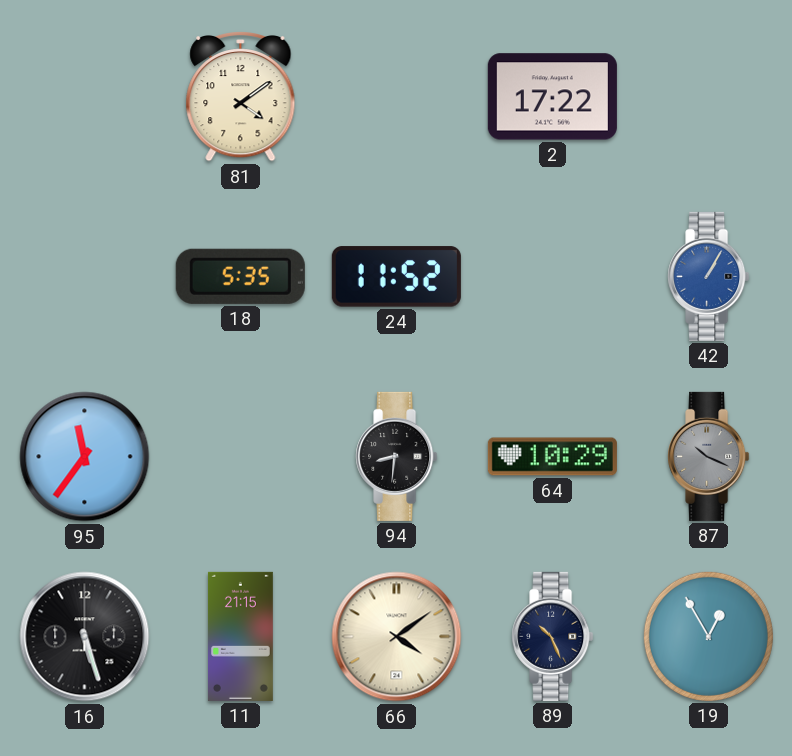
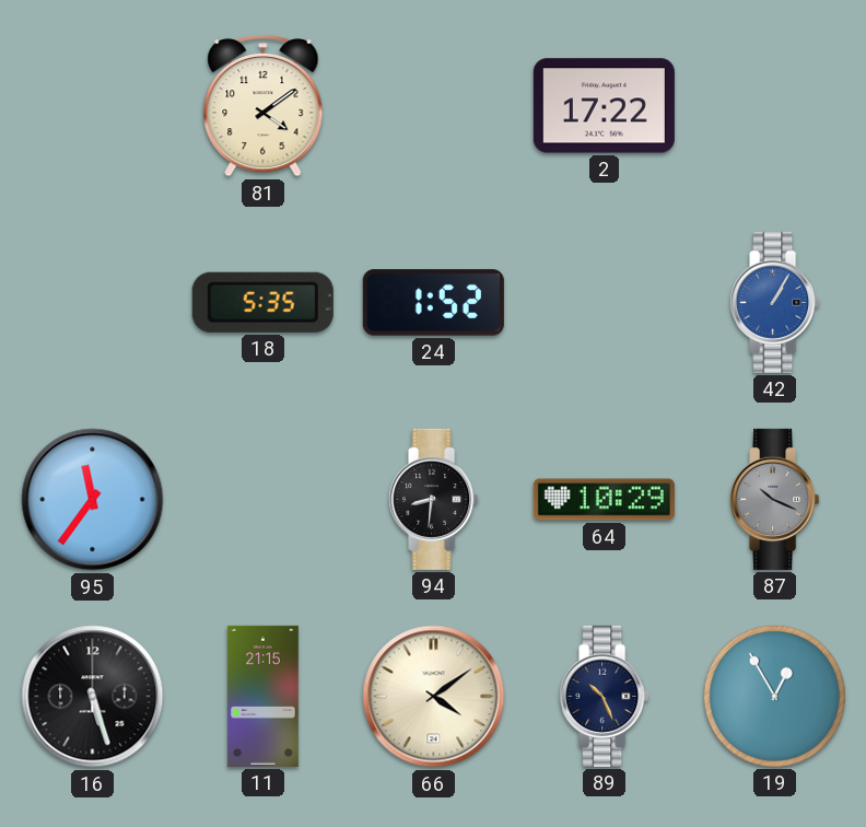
24: 11:52 -> 1:52 (433, 303)
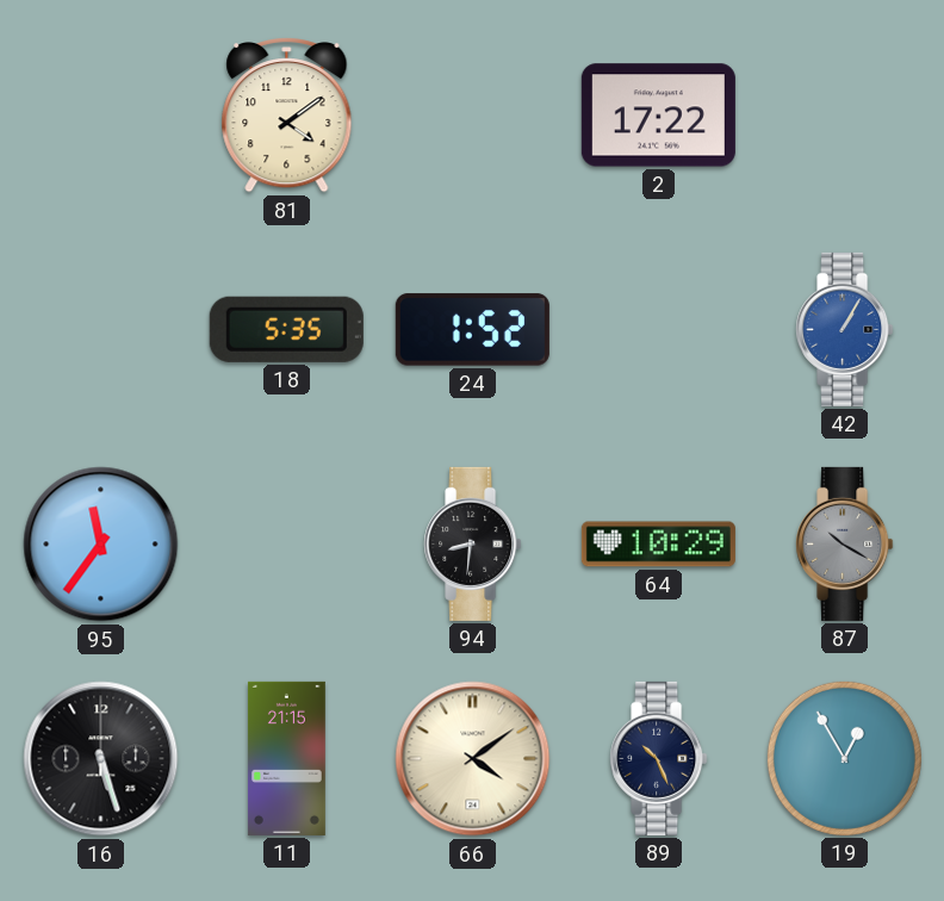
87: 10:19 -> 10:20 (845, 543)
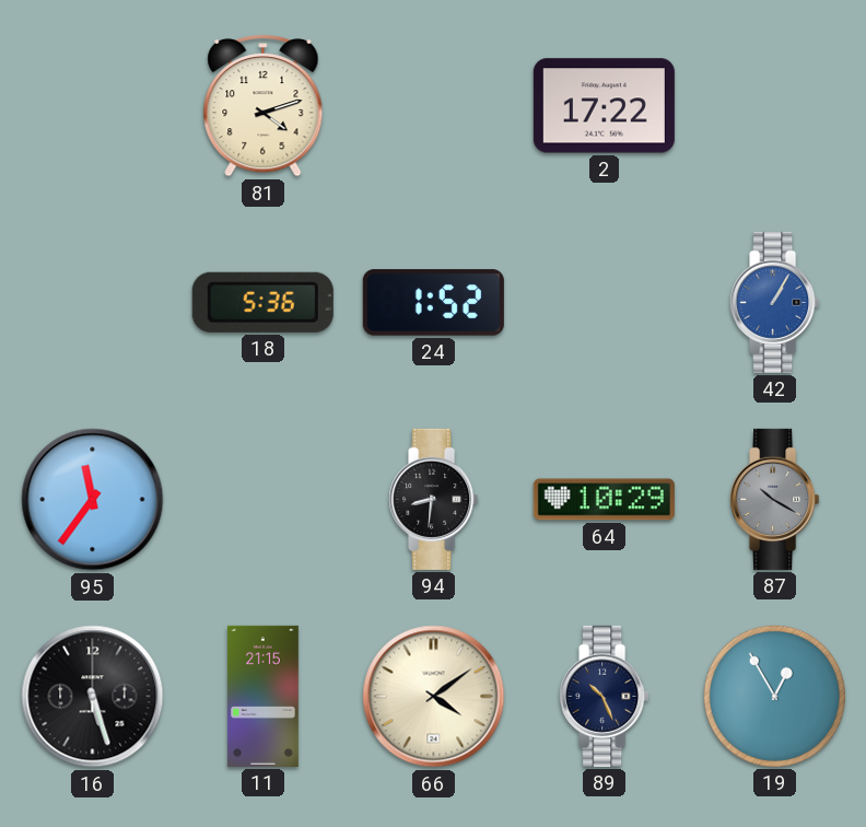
81: 4:09 -> 4:12 (264, 105)
18: 5:35 -> 5:36 (262, 302)
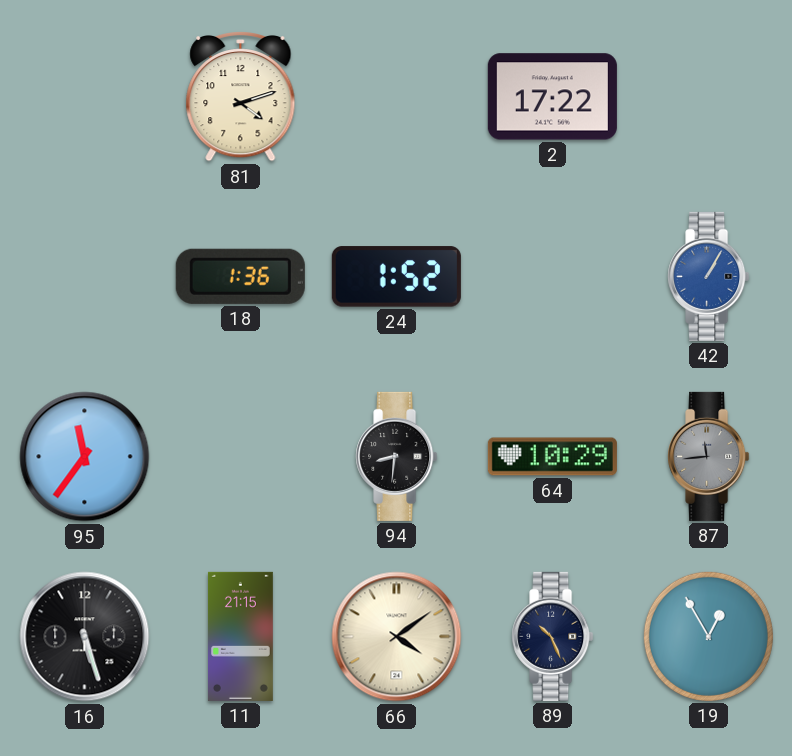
18: 5:36 -> 1:36 (240, 276)
87: 10:20 -> 11:44 (709, 456)
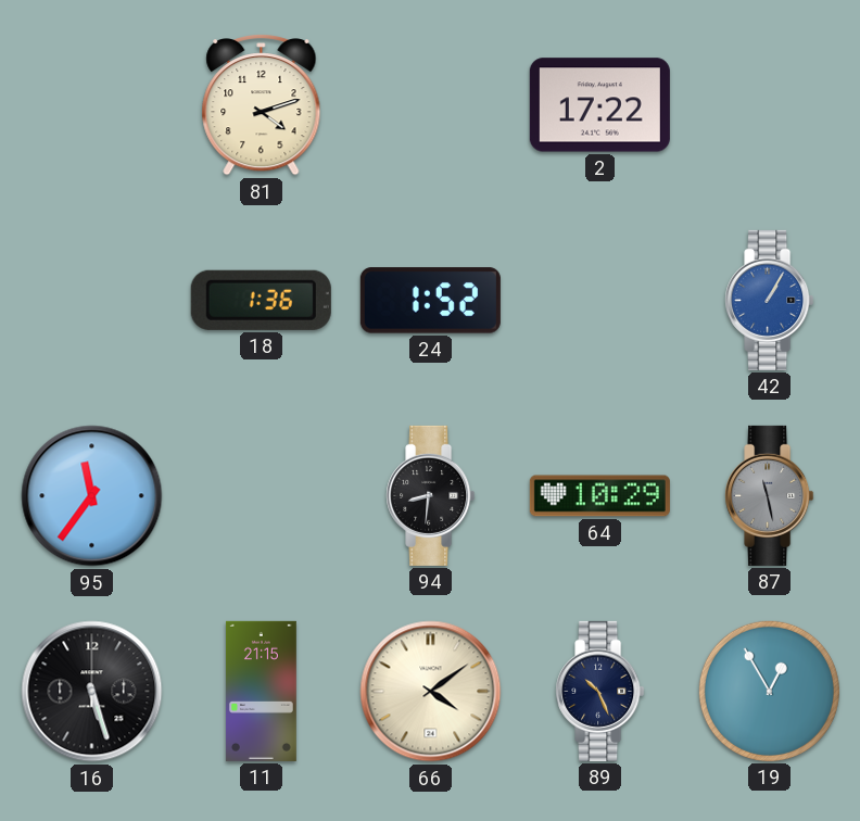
87: 11:44 -> 11:28 (770, 495)
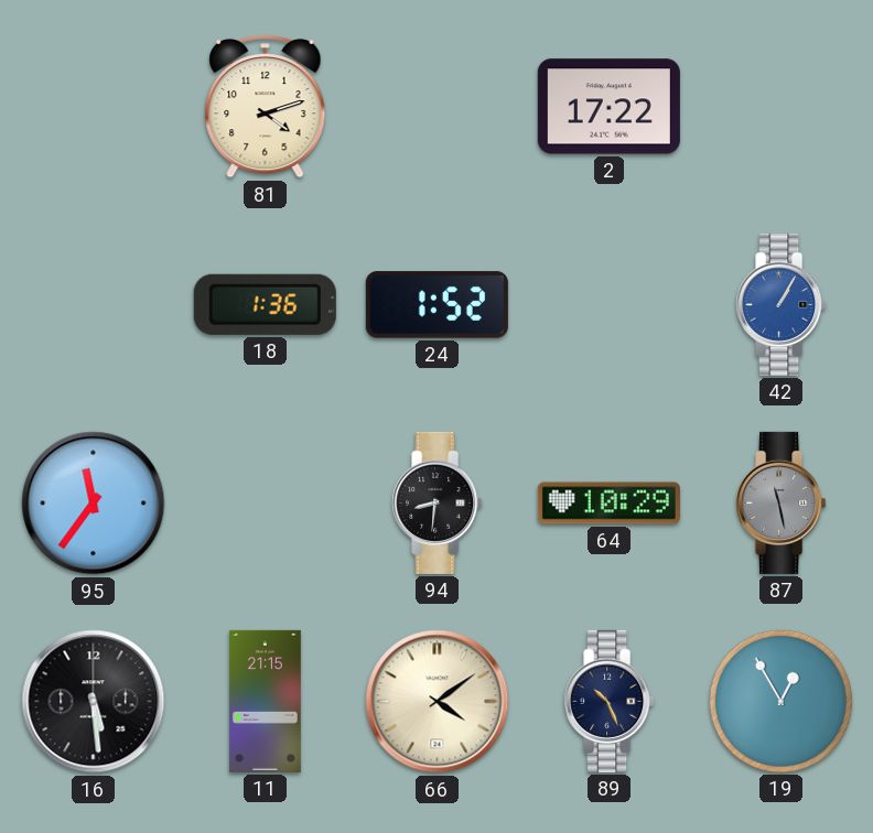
16: 5:27 -> 5:29 (94, 702)
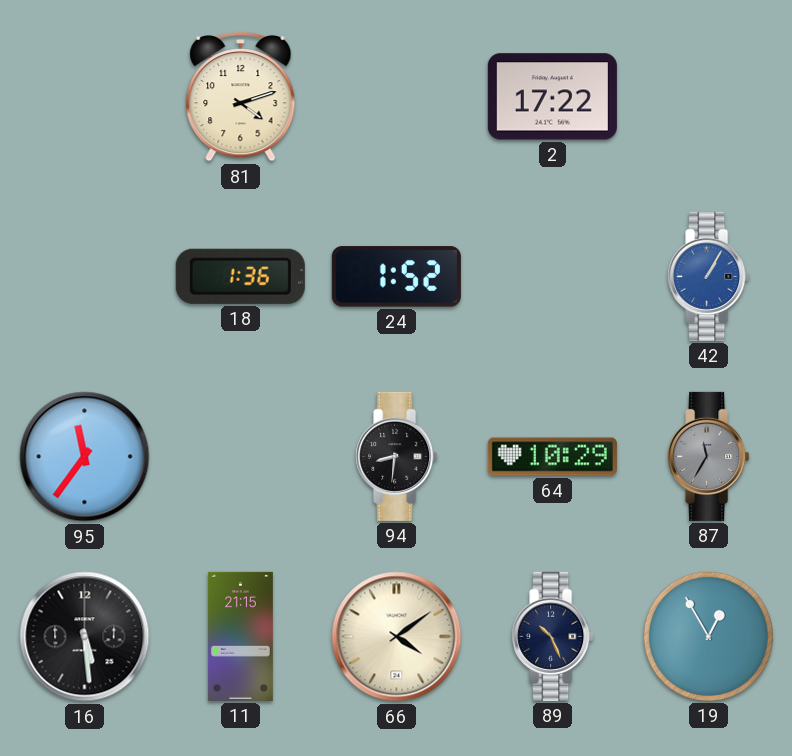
87: 11:28 -> 11:35 (709, 456)
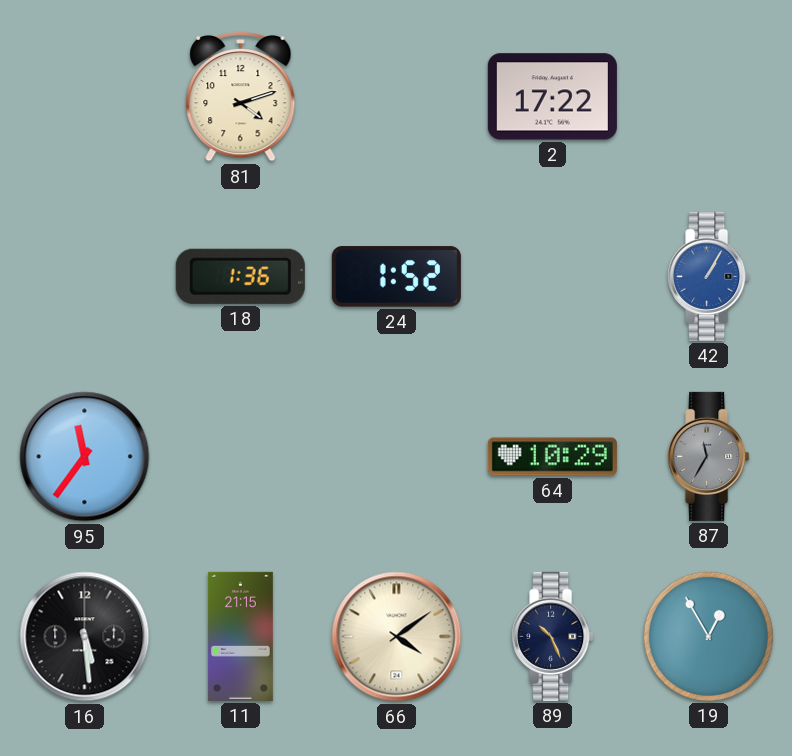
94: 8:31 -> none (397, 456)
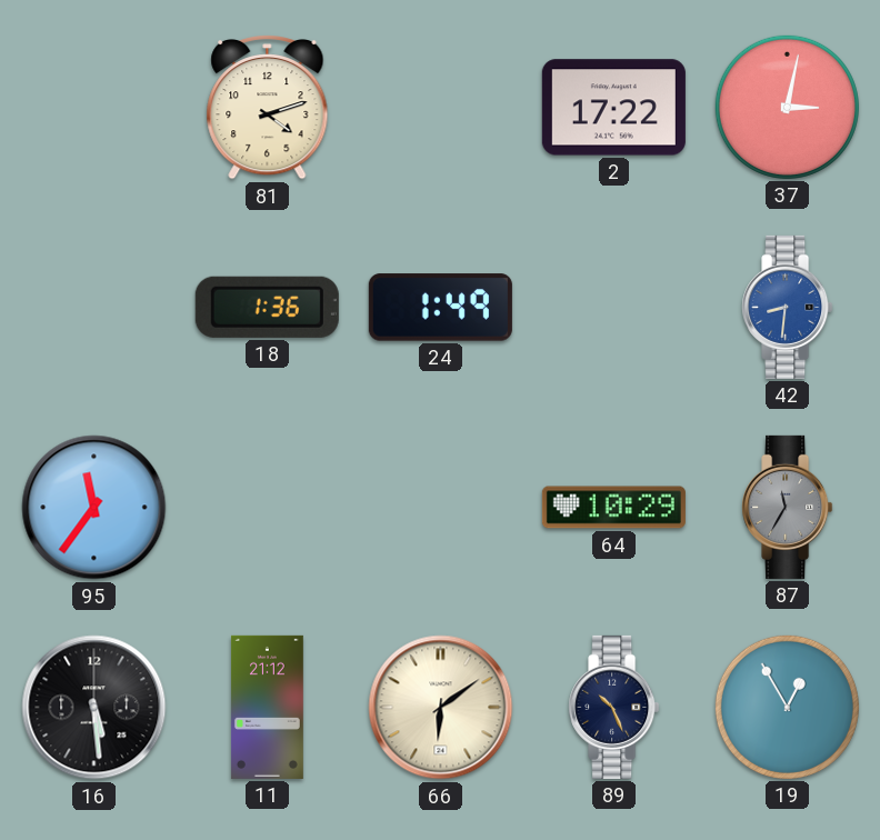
37: none -> 3:02 (787, 107)
24: 1:52 -> 1:49 (440, 308)
42: 1:05 -> 8:31 (788, 307)
11: 21:15 -> 21:12 (267, 707)
66: 4:09 -> 6:09 (441, 708)
